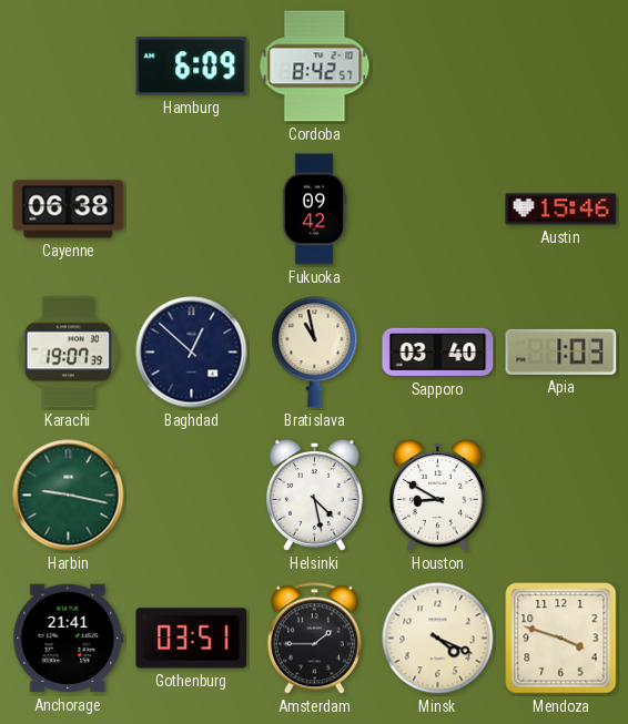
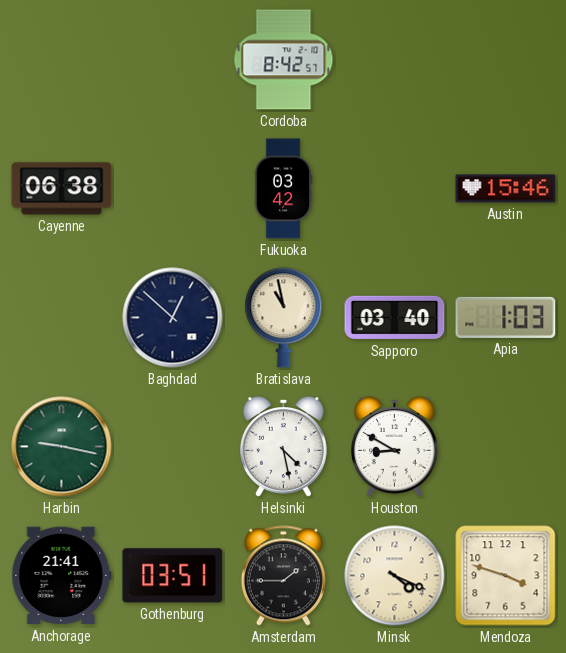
Hamburg: 6:09 -> none (192, 67)
Fukuoka: 09:42 -> 03:42 (283, 189)
Karachi: 19:07 -> none (69, 353)
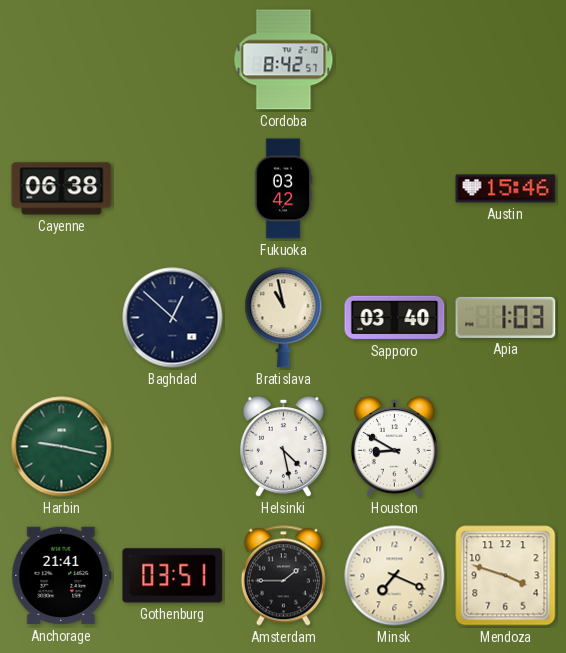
Minsk: 4:19 -> 7:19 (395, 576)
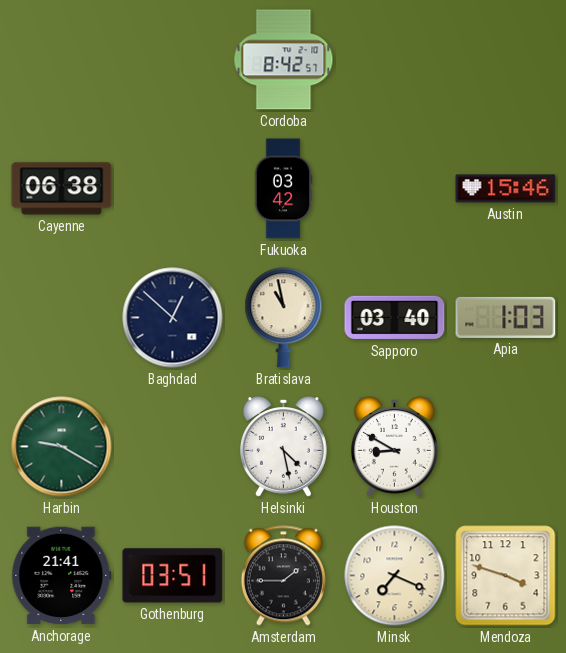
Harbin: 9:17 -> 9:20 (62, 447)
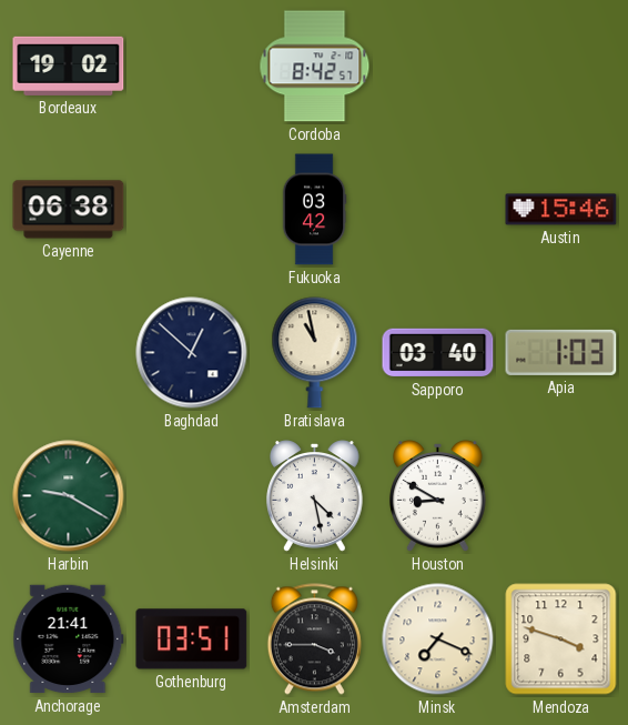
Bordeaux: none -> 19:02 (69, 66)
Amsterdam: 1:45 -> 3:45 (314, 640)
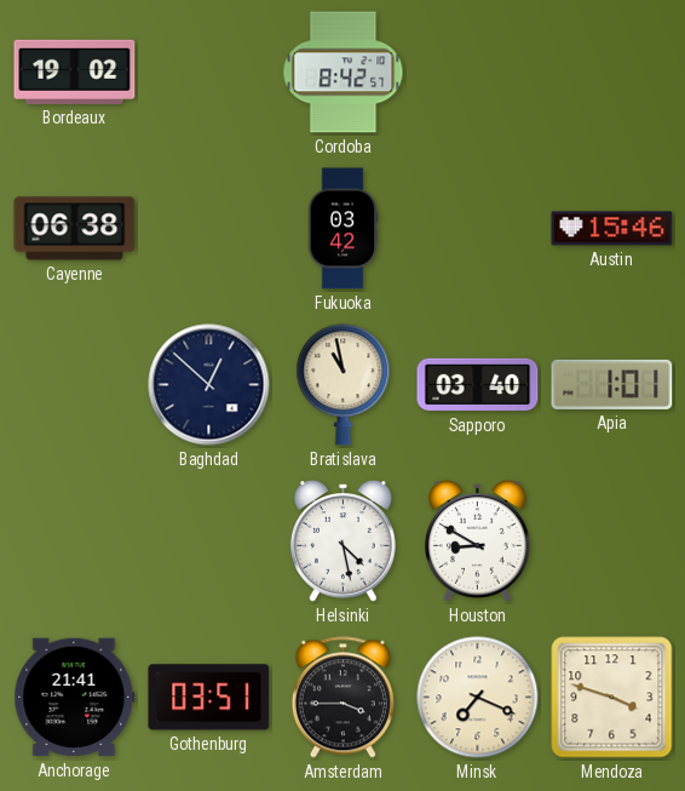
Apia: 1:03 -> 1:01 (612, 384)
Harbin: 9:20 -> none (69, 496)
